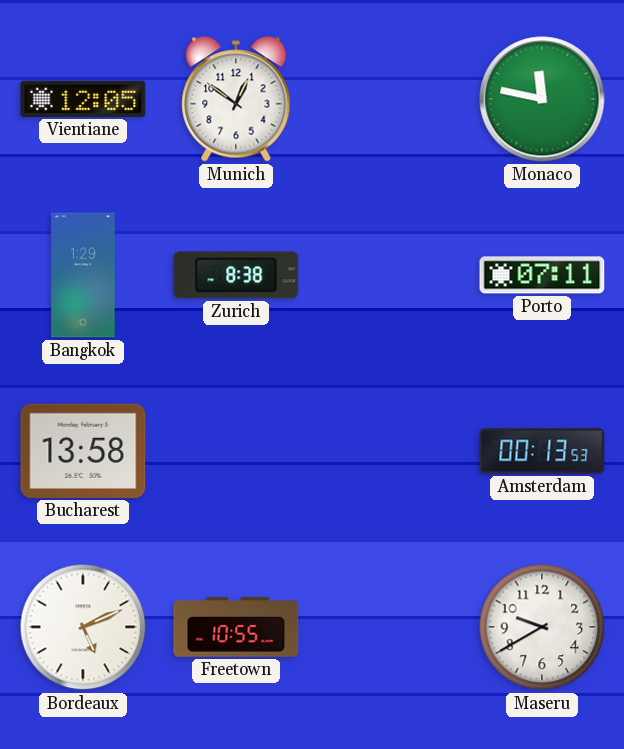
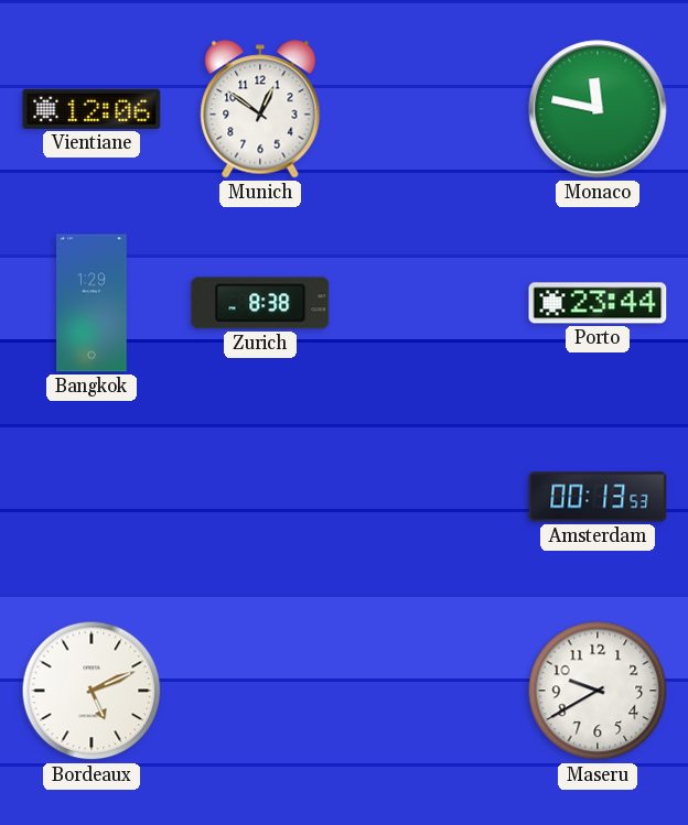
Vientiane: 12:05 -> 12:06 (92, 109)
Porto: 07:11 -> 23:44 (598, 303)
Bucharest: 13:58 -> none (83, 451)
Freetown: 10:55 -> none (236, 627)
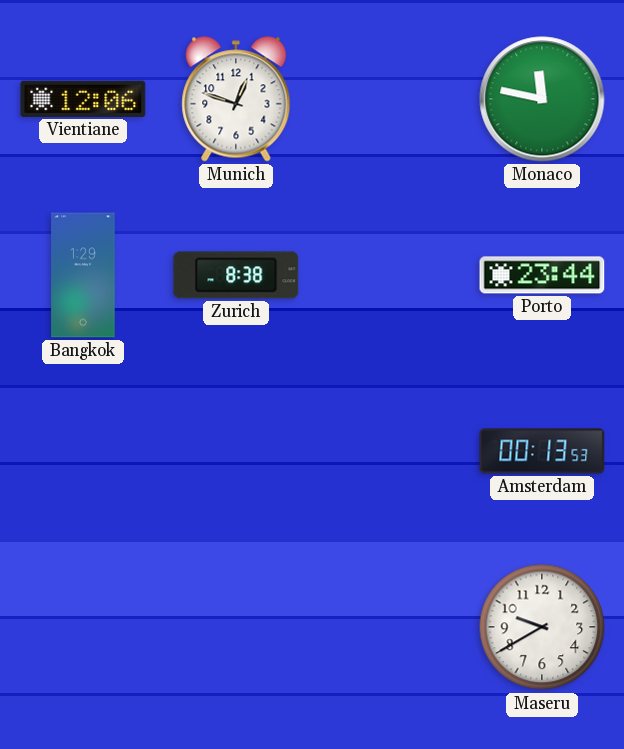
Munich: 12:51 -> 12:48 (236, 99)
Bordeaux: 5:11 -> none (92, 691)
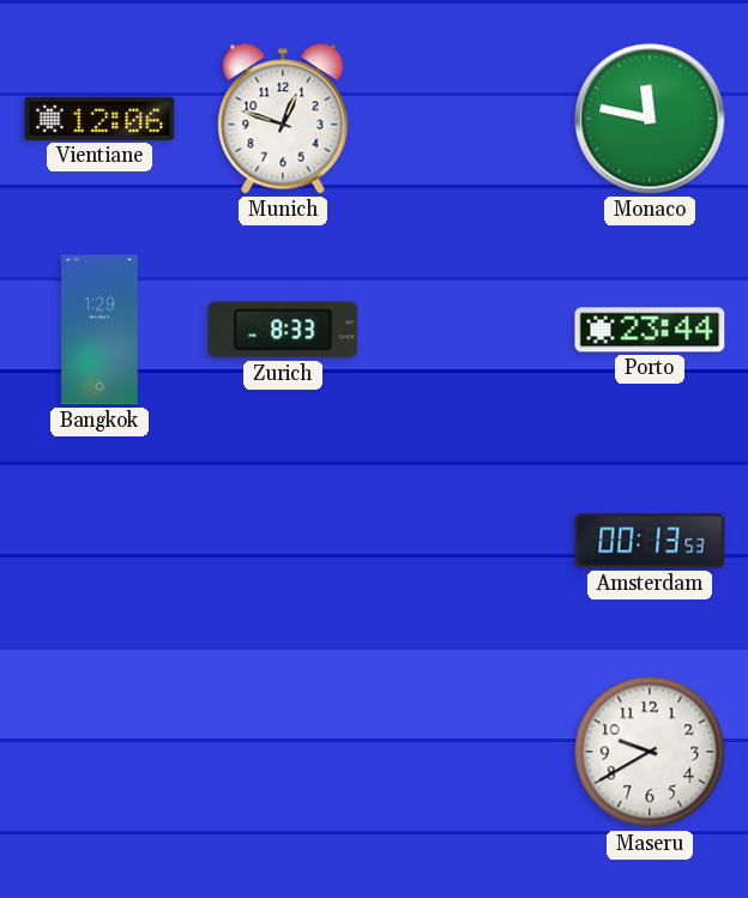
Zurich: 8:38 -> 8:33 (283, 330)
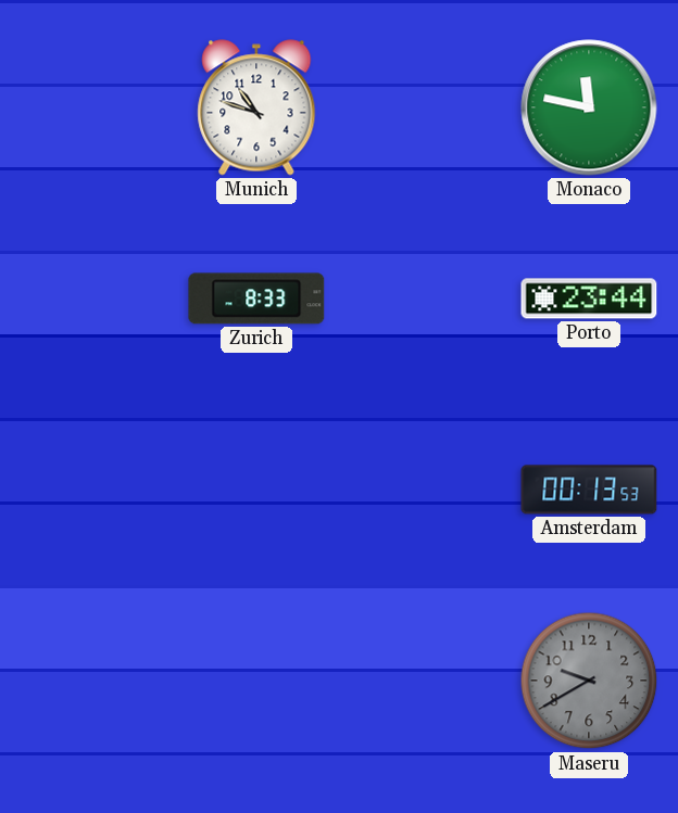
Vientiane: 12:06 -> none (99, 119)
Munich: 12:48 -> 10:48 (256, 107)
Bangkok: 1:29 -> none (99, 330)
Maseru dial: white -> grey (589, 681)
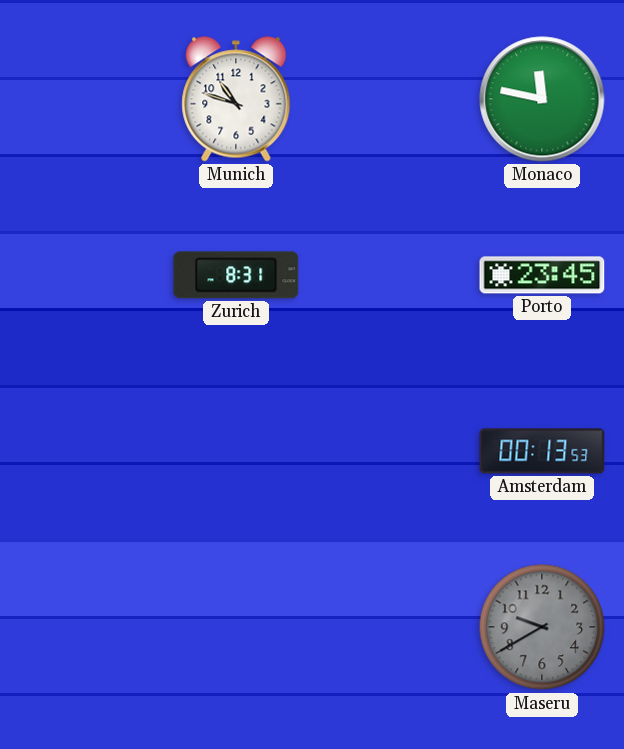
Zurich: 8:33 -> 8:31 (236, 275)
Porto: 23:44 -> 23:45 (542, 275)
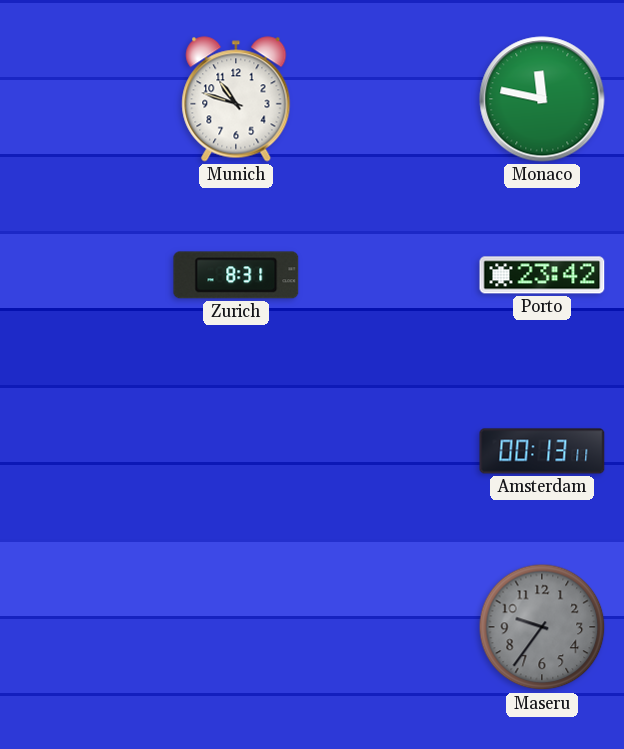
Porto: 23:45 -> 23:42 (542, 275)
Amsterdam: 00:13:53 -> 00:13:11 (542, 451)
Maseru: 9:40 -> 9:36 (542, 627)
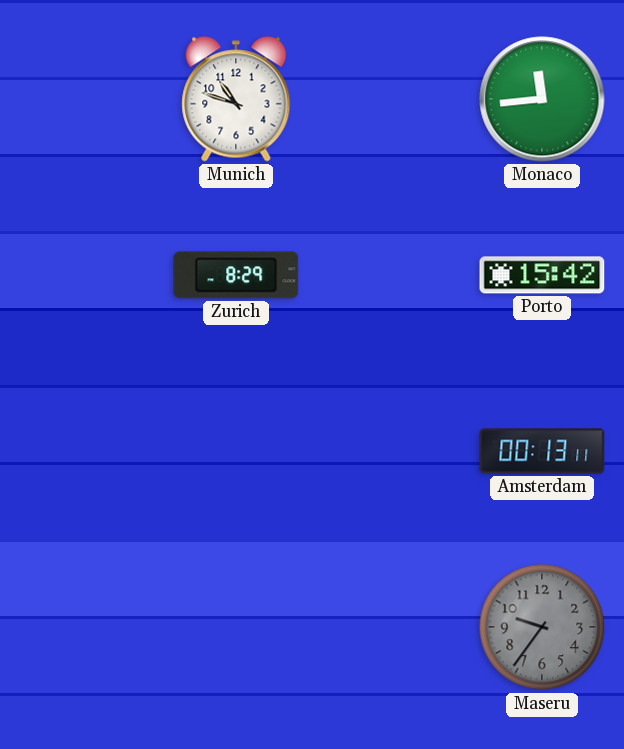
Monaco: 11:47 -> 11:44 (542, 99)
Zurich: 8:31 -> 8:29 (236, 275)
Porto: 23:42 -> 15:42 (542, 275)
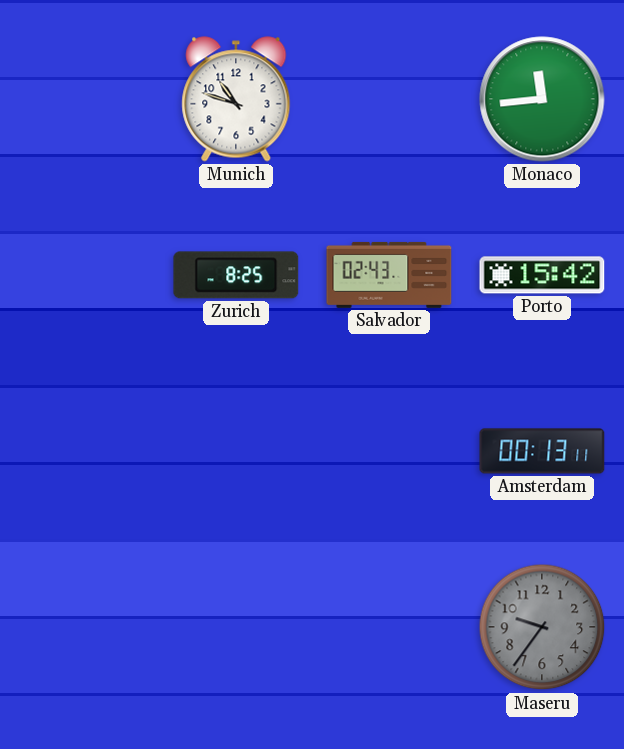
Zurich: 8:29 -> 8:25 (236, 275)
Salvador: none -> 02:43 (389, 275)
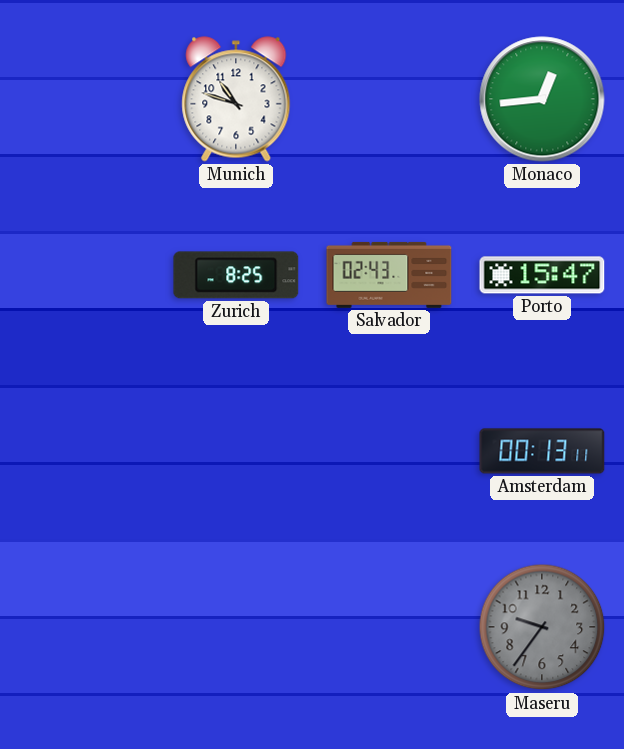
Monaco: 11:44 -> 12:44 (542, 99)
Porto: 15:42 -> 15:47 (542, 275)
